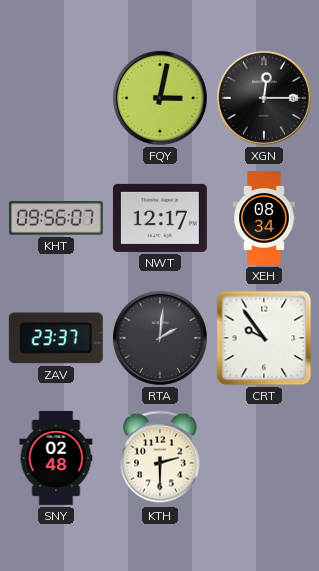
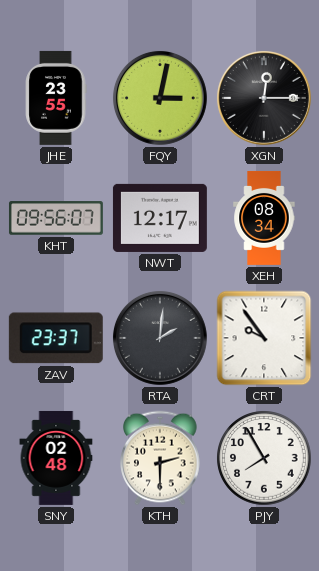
JHE: none -> 23:55 (56, 98)
PJY: none -> 7:55 (264, 458)
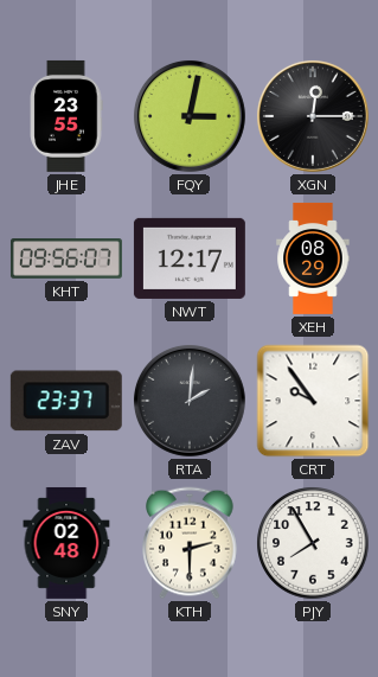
XEH: 08:34 -> 08:29 (313, 258)
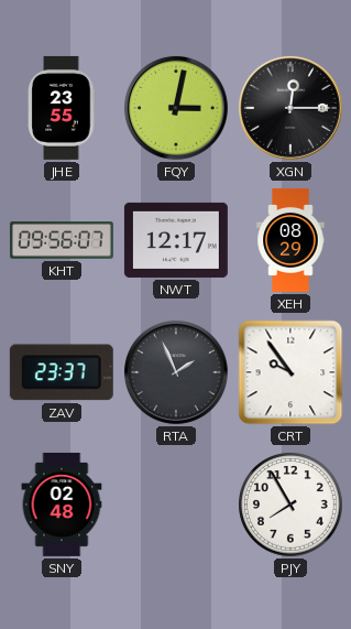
RTA: 2:01 -> 1:56 (176, 372)
KTH: 2:30 -> none (190, 543)
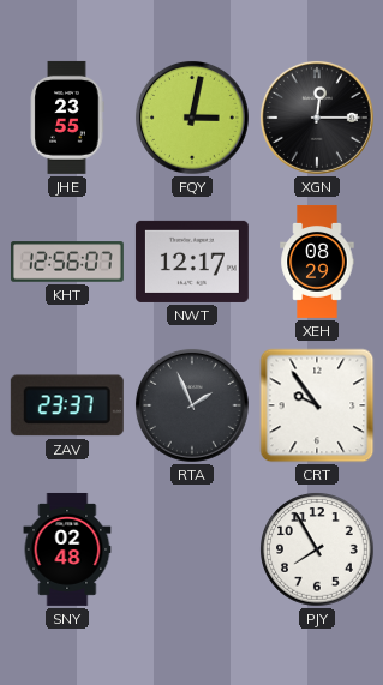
KHT: 09:56 -> 12:56 (67, 262)
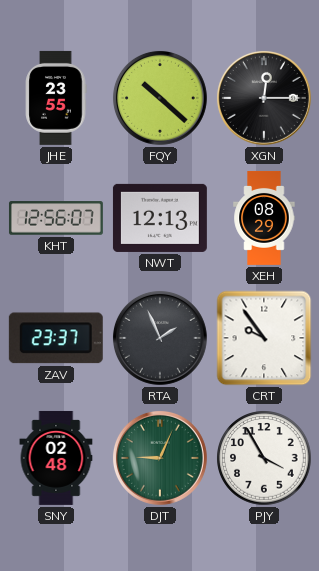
FQY: 3:02 -> 10:22 (160, 98)
NWT: 12:17 -> 12:13 (160, 218)
DJT: none -> 9:04 (160, 458)
PJY: 7:55 -> 3:55 (264, 458)
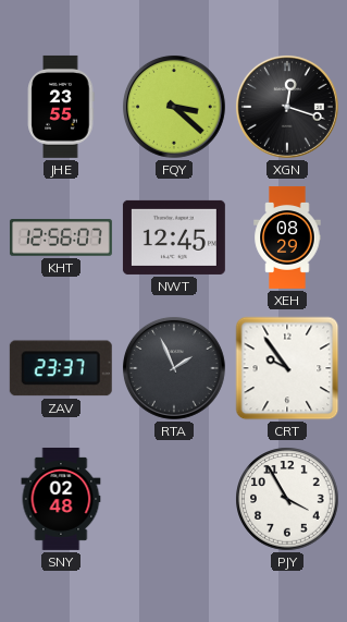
FQY: 10:22 -> 3:22 (174, 107)
XGN: 12:15 -> 12:18 (287, 107)
NWT: 12:13 -> 12:45 (174, 237)
DJT: 9:04 -> none (160, 458)
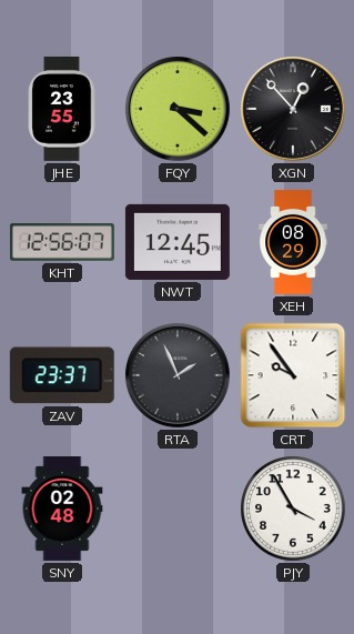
XGN: 12:18 -> 12:53 (293, 109)
